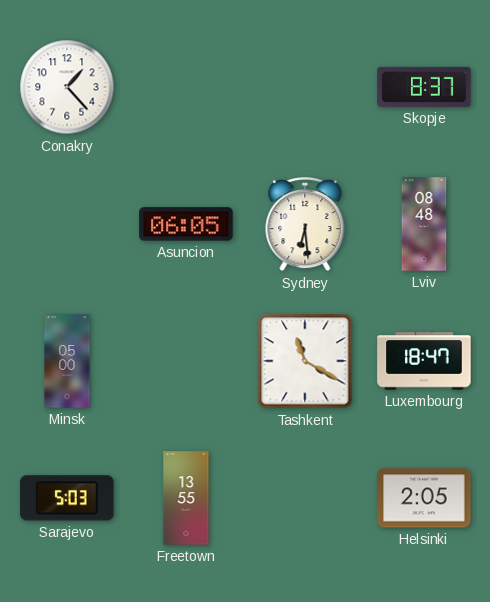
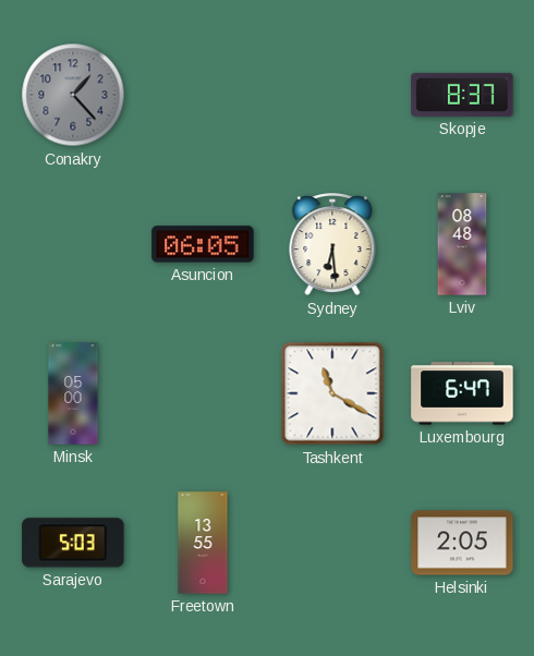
Conakry dial: white -> grey (73, 95)
Luxembourg: 18:47 -> 6:47 (462, 393)
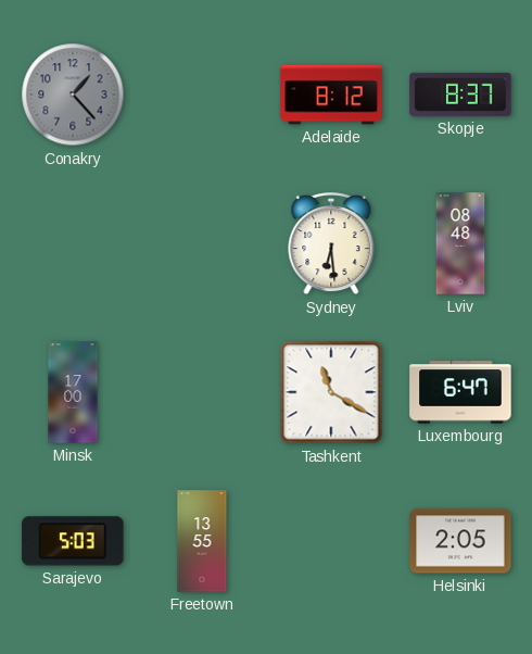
Adelaide: none -> 8:12 (331, 95)
Asuncion: 06:05 -> none (203, 244)
Minsk: 05:00 -> 17:00 (73, 392)
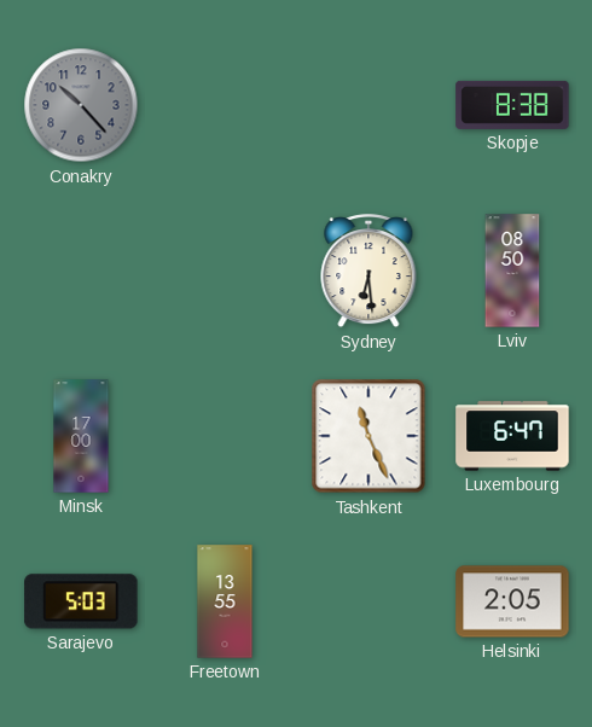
Conakry: 1:23 -> 10:23 (81, 105)
Adelaide: 8:12 -> none (331, 95)
Skopje: 8:37 -> 8:38 (512, 105)
Lviv: 08:48 -> 08:50 (512, 271)
Tashkent: 11:20 -> 11:26 (368, 436)
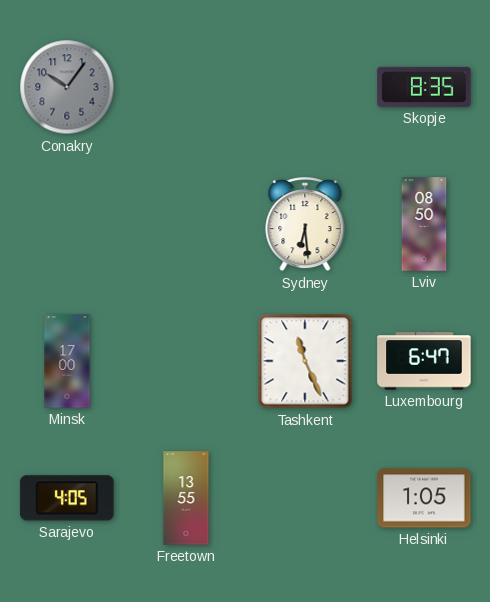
Conakry: 10:23 -> 10:06 (67, 87)
Skopje: 8:38 -> 8:35 (424, 87)
Sarajevo: 5:03 -> 4:05 (67, 498)
Helsinki: 2:05 -> 1:05 (424, 498)
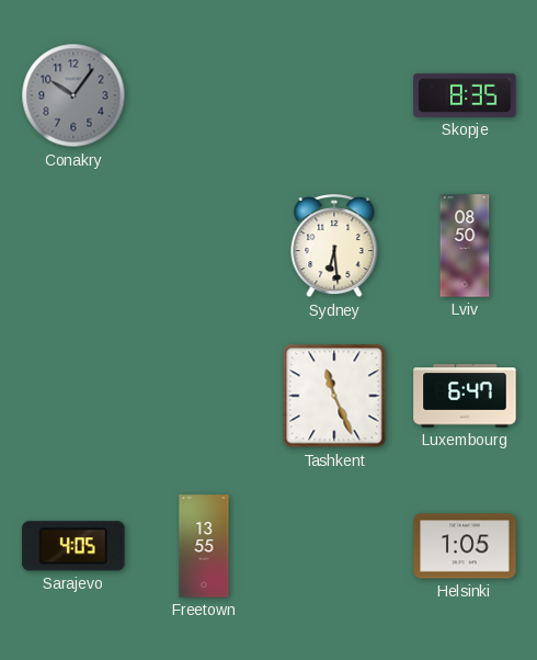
Minsk: 17:00 -> none (67, 361)
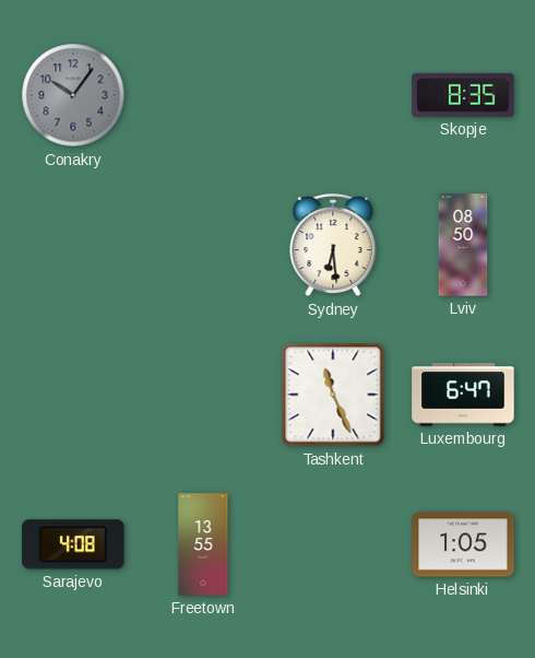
Sarajevo: 4:05 -> 4:08 (73, 544)
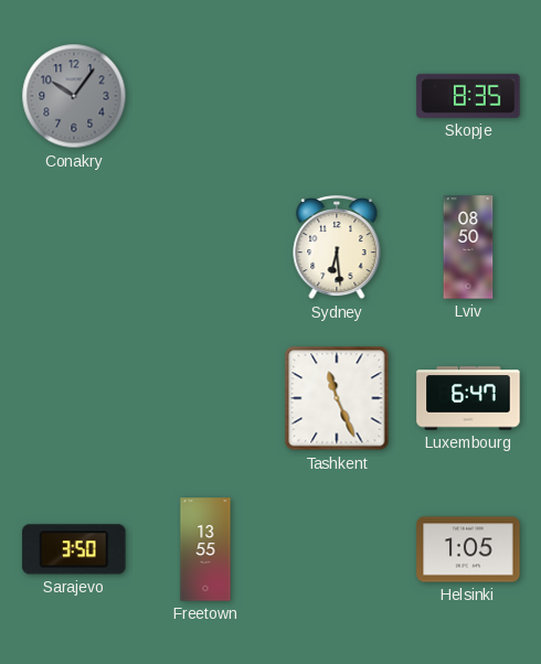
Sarajevo: 4:08 -> 3:50 (74, 549)
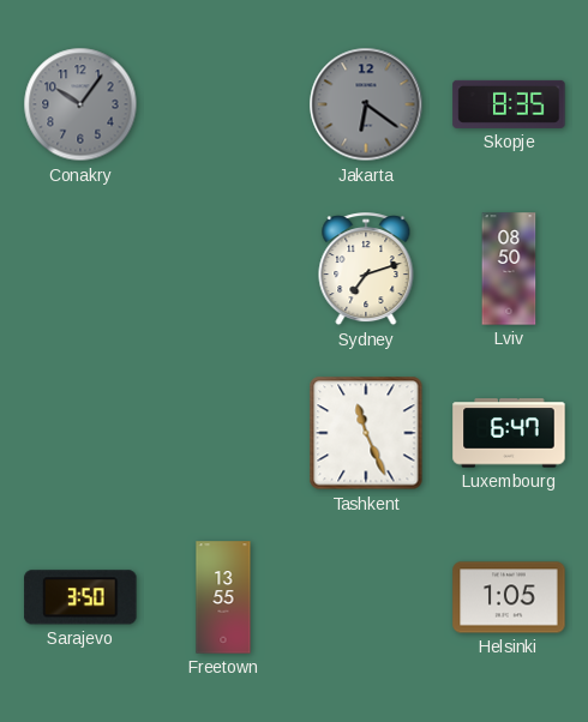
Jakarta: none -> 6:21 (366, 104)
Sydney: 6:29 -> 7:12 (366, 270)
